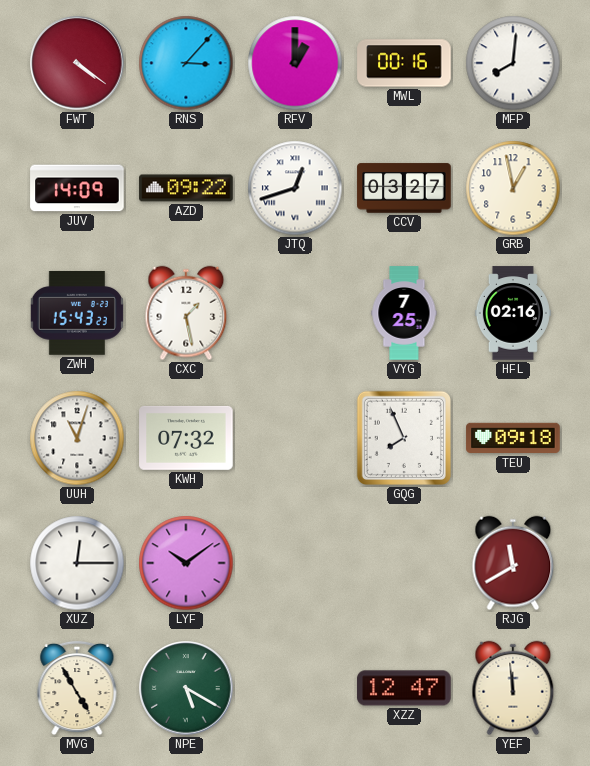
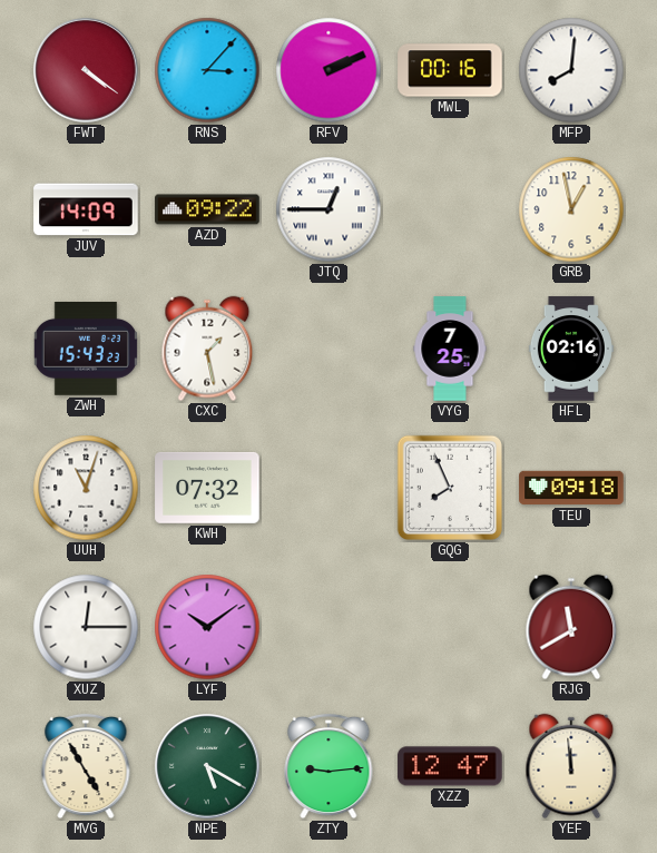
RFV: 1:00 -> 2:11 (329, 70)
JTQ: 12:42 -> 12:45 (329, 209)
CCV: 03:27 -> none (404, 188)
ZTY: none -> 9:14 (329, 766)
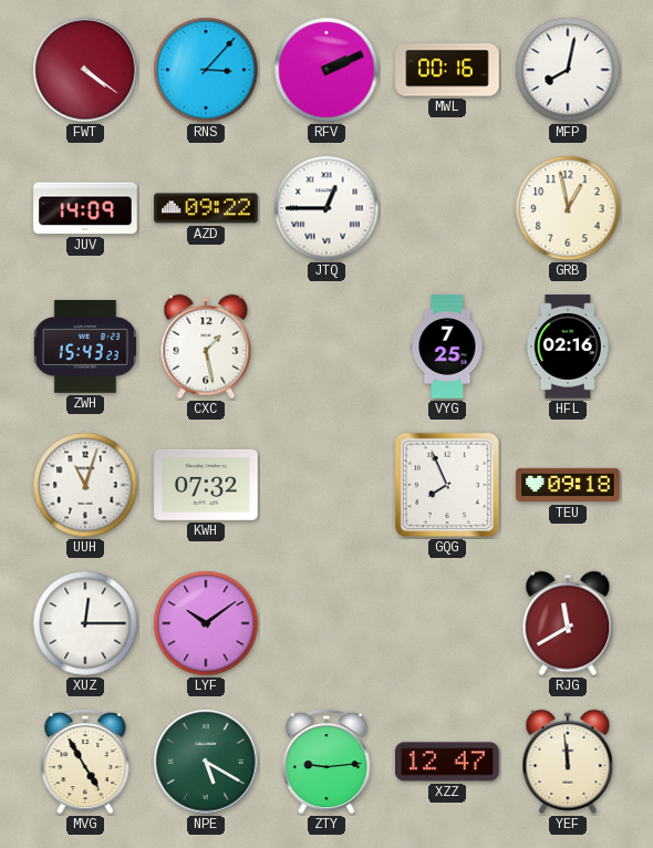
MFP: 8:01 -> 8:02 (568, 70)
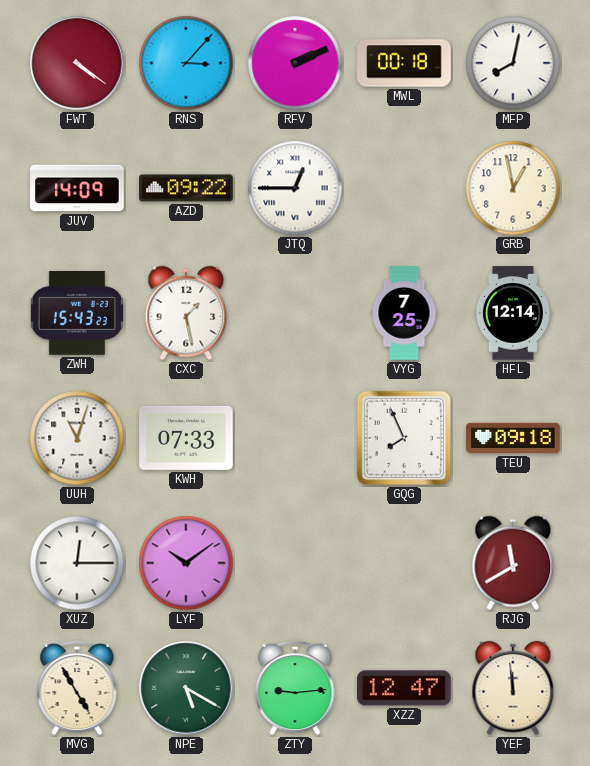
MWL: 00:16 -> 00:18 (404, 63)
HFL: 02:16 -> 12:14 (513, 313)
KWH: 07:32 -> 07:33 (186, 438)
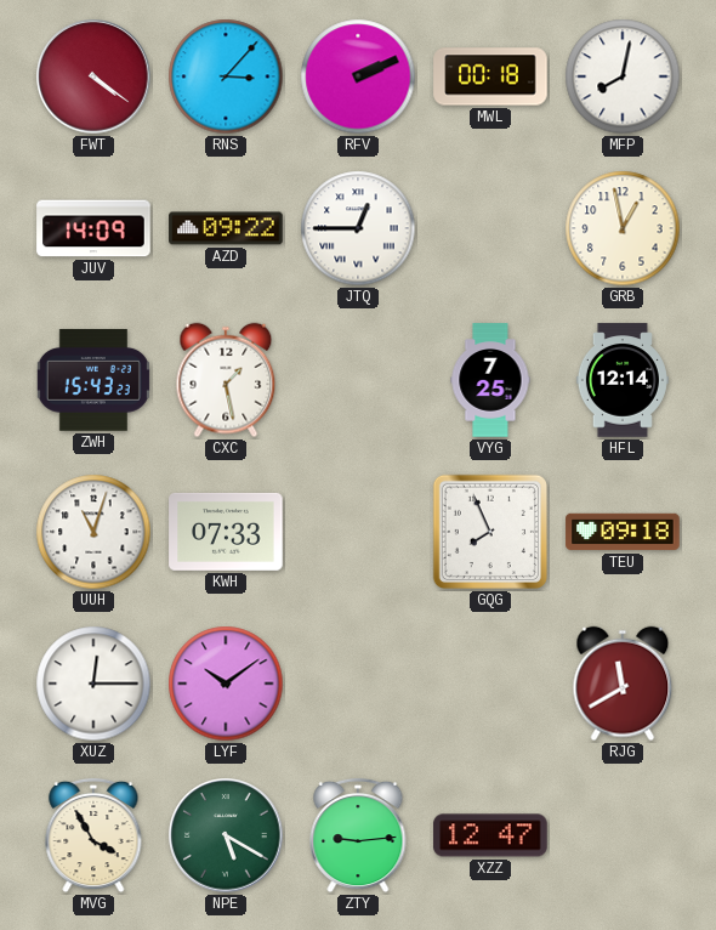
MVG: 4:55 -> 3:55 (93, 835)
YEF: 11:59 -> none (513, 688)
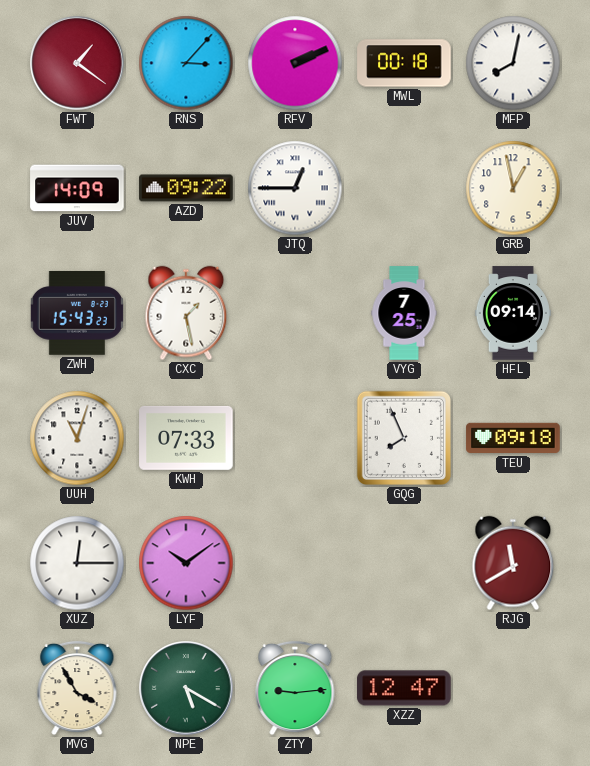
FWT: 4:21 -> 1:21 (77, 63)
HFL: 12:14 -> 09:14 (513, 313)
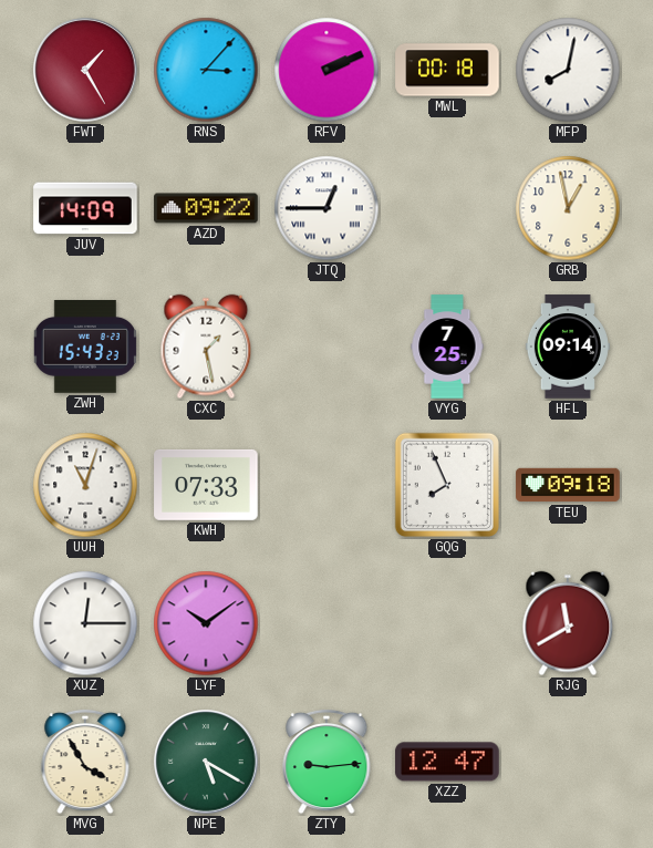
FWT: 1:21 -> 1:25 (85, 70)
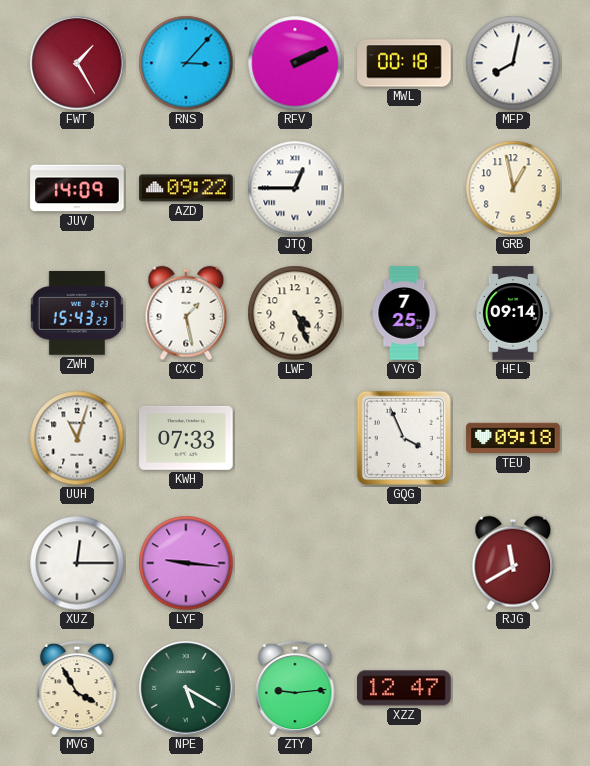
LWF: none -> 4:26 (295, 313)
GQG: 7:56 -> 3:56 (404, 438)
LYF: 10:09 -> 9:16 (186, 563)
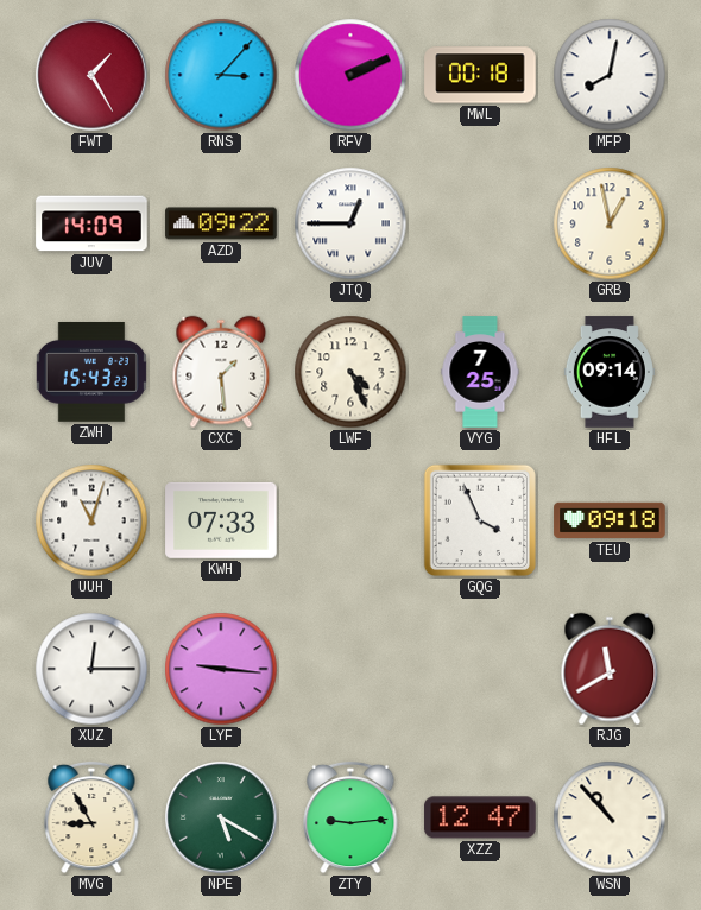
CXC: 1:28 -> 1:29 (221, 372)
MVG: 3:55 -> 8:55 (91, 817)
WSN: none -> 10:53 (610, 817)
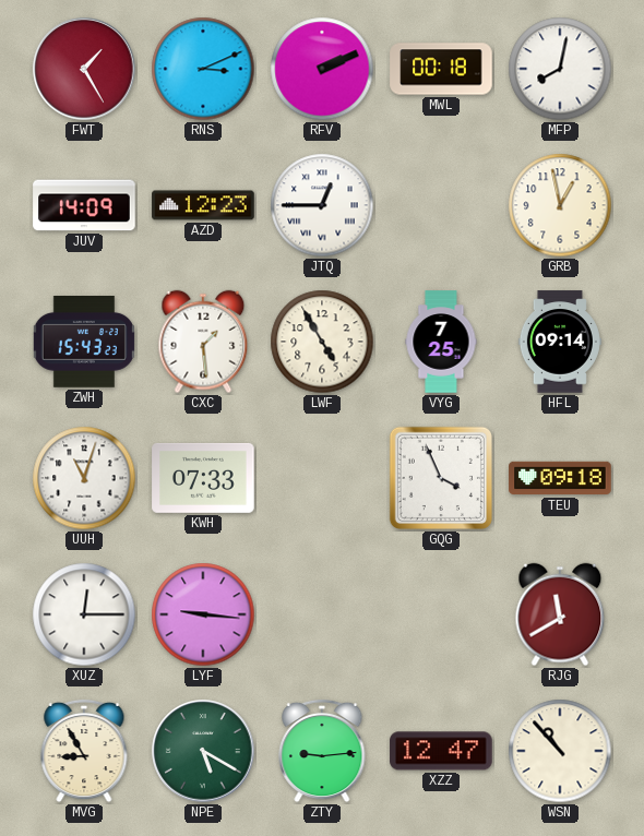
RNS: 3:07 -> 3:11 (203, 69)
AZD: 09:22 -> 12:23 (203, 205)
LWF: 4:26 -> 4:55 (322, 342)
